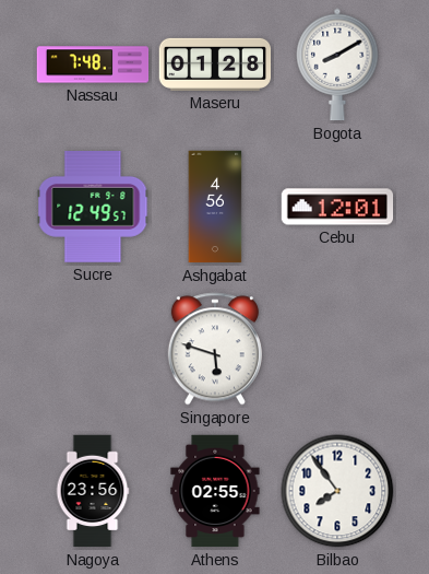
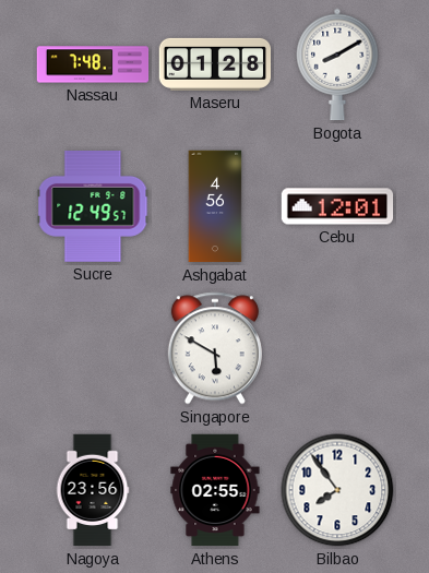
Singapore: 5:48 -> 5:50 (215, 348)
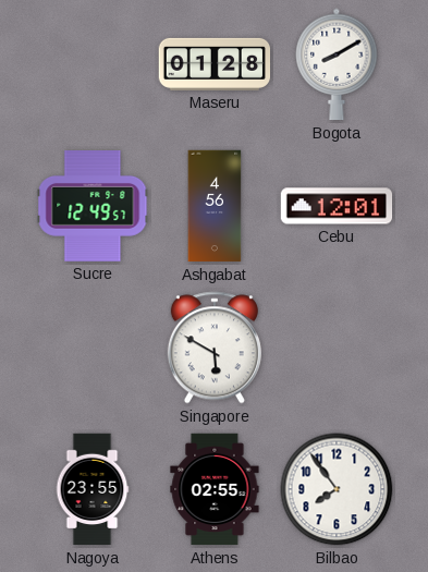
Nassau: 7:48 -> none (93, 64)
Nagoya: 23:56 -> 23:55 (93, 489)
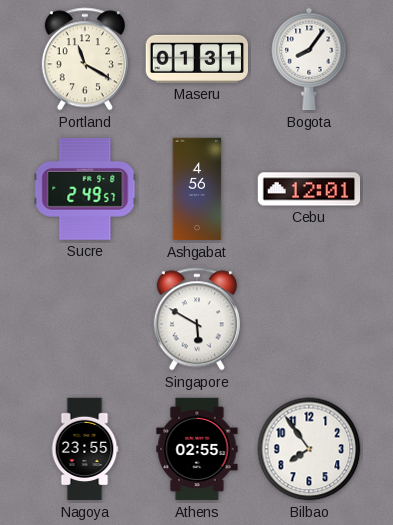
Portland: none -> 11:20 (85, 59)
Maseru: 01:28 -> 01:31 (197, 59)
Bogota: 8:10 -> 8:06 (309, 59)
Sucre: 12:49 -> 2:49 (85, 190)
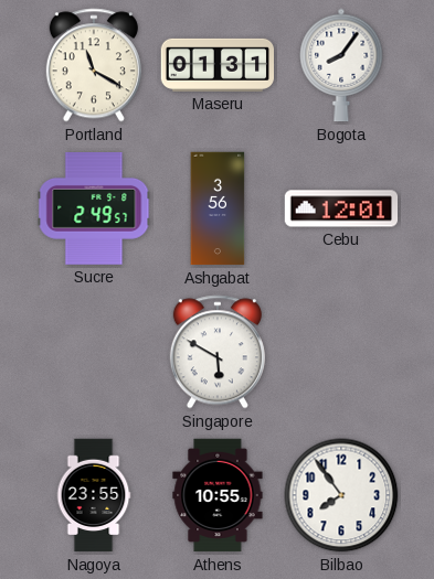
Ashgabat: 4:56 -> 3:56 (218, 208)
Athens: 02:55 -> 10:55 (218, 495)
